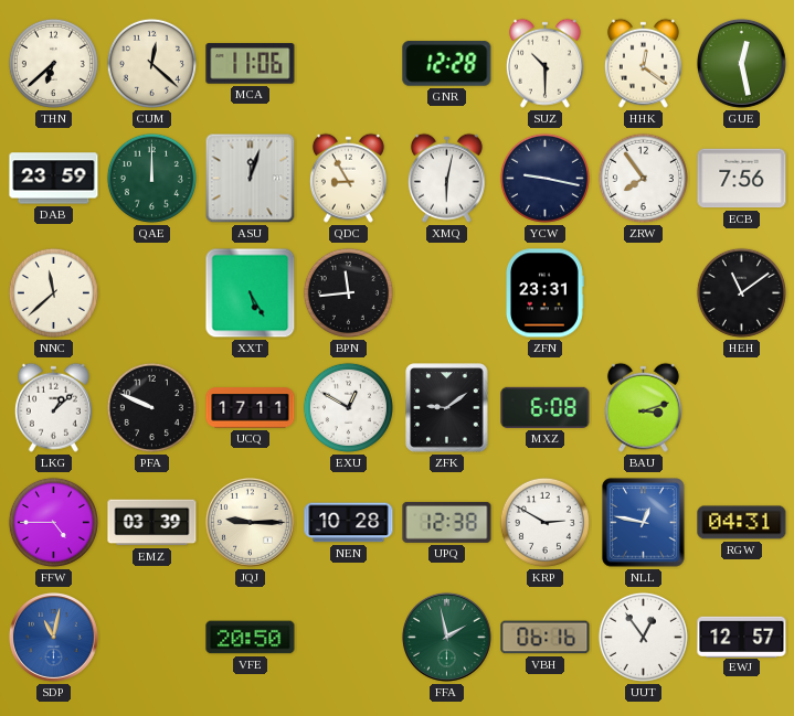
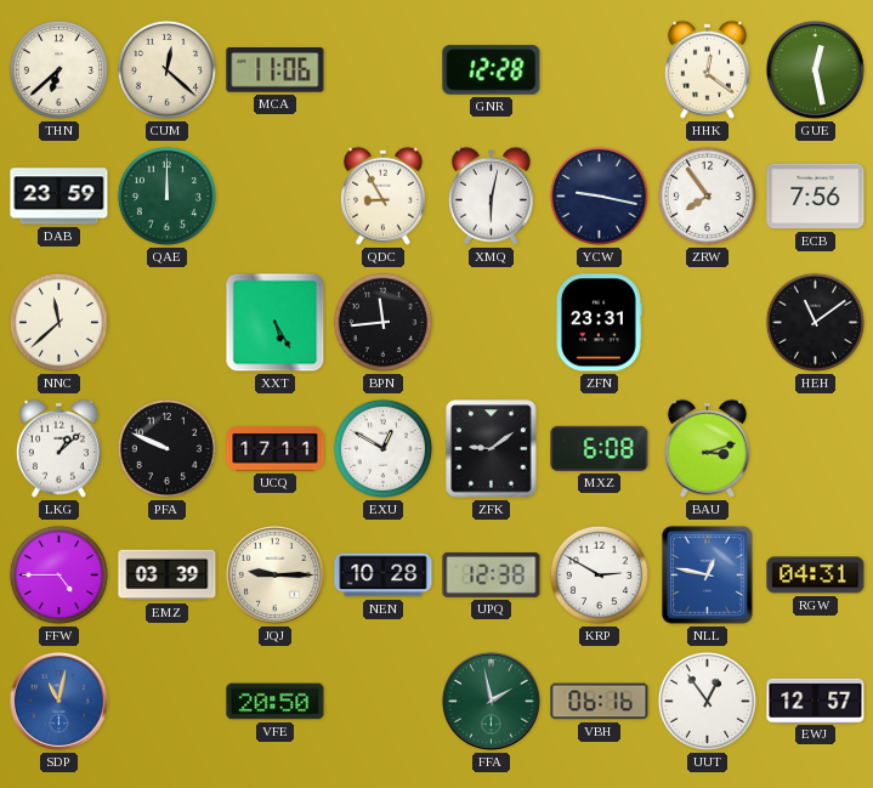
SUZ: 10:30 -> none (544, 63)
ASU: 12:03 -> none (251, 179)
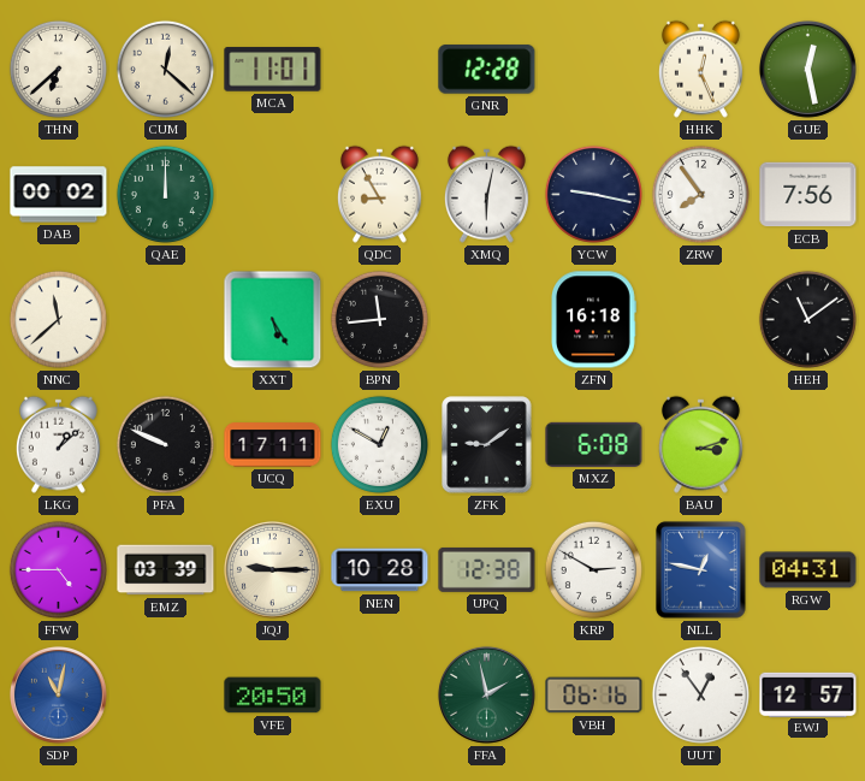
MCA: 11:06 -> 11:01 (273, 70)
HHK: 12:21 -> 12:26 (700, 69)
DAB: 23:59 -> 00:02 (59, 195)
ZFN: 23:31 -> 16:18 (594, 320)
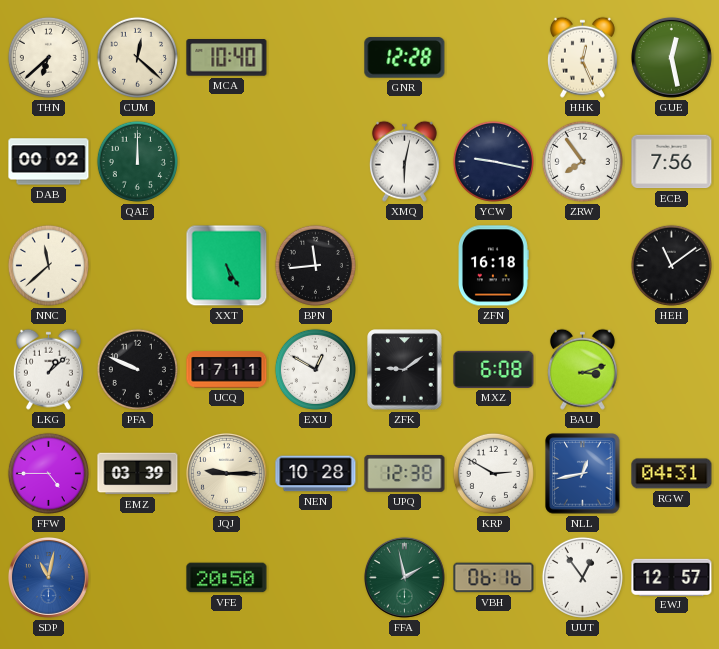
MCA: 11:01 -> 10:40 (227, 58)
QDC: 8:55 -> none (379, 194)
NLL: 12:47 -> 12:43 (583, 474)
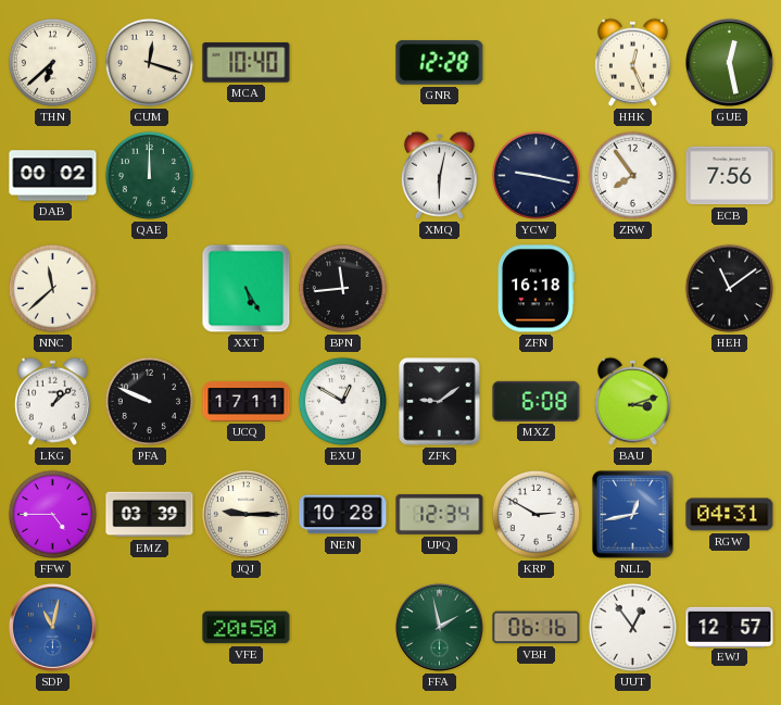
CUM: 12:22 -> 12:18 (149, 62)
UPQ: 12:38 -> 12:34 (440, 514)
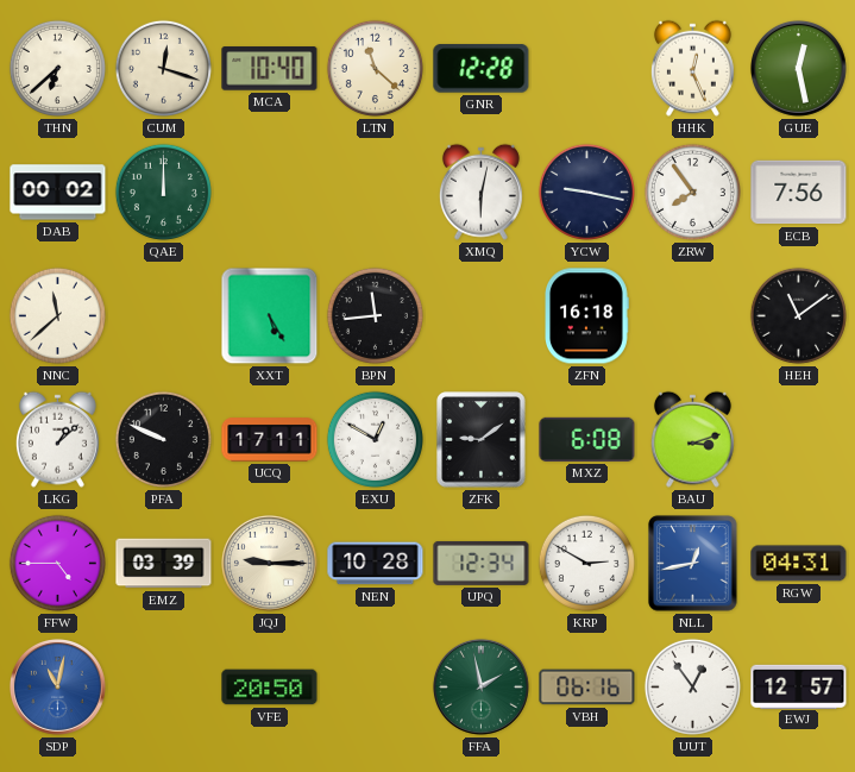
LTN: none -> 11:22 (375, 68)
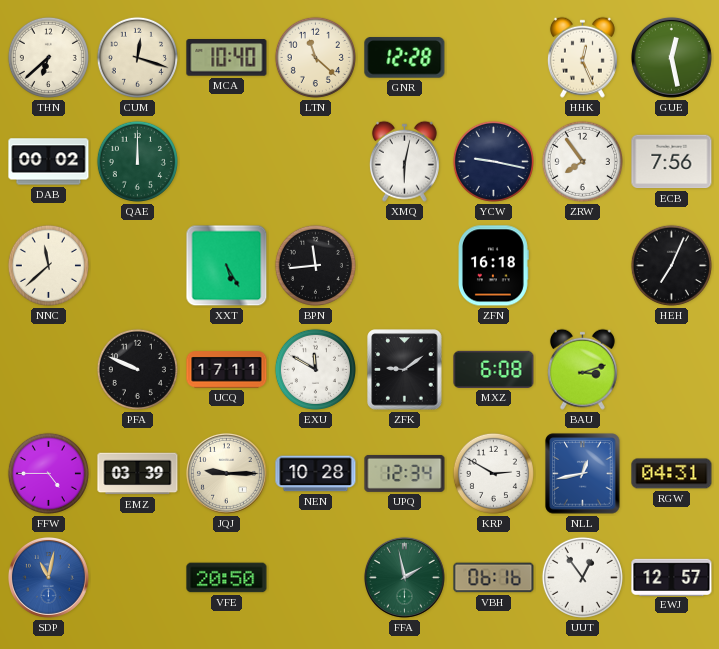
HEH: 11:09 -> 7:04 (671, 265)
LKG: 1:08 -> none (57, 439)
EXU: 12:50 -> 11:50 (315, 369)
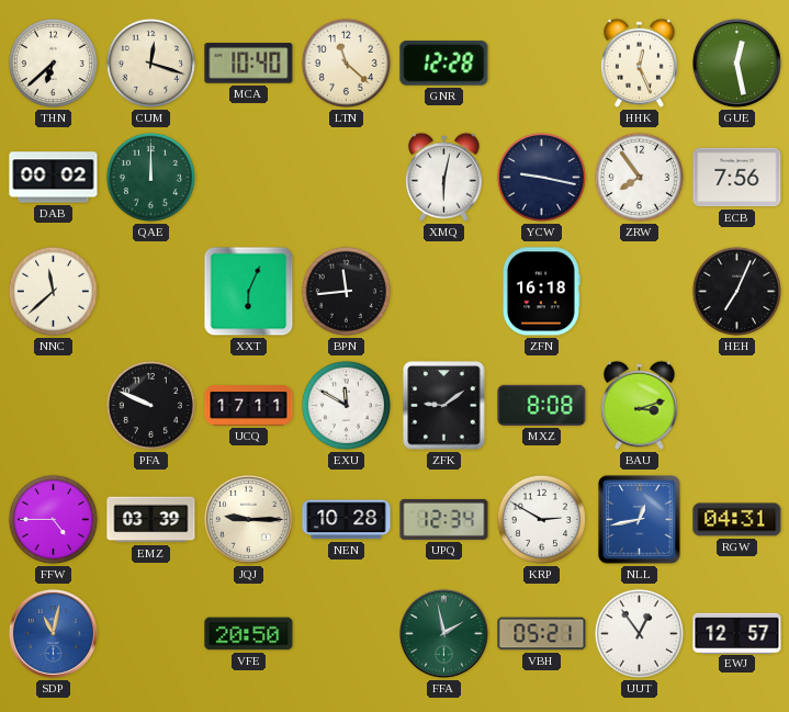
XXT: 5:25 -> 6:04 (249, 292)
MXZ: 6:08 -> 8:08 (542, 405)
VBH: 06:16 -> 05:21 (542, 634)
